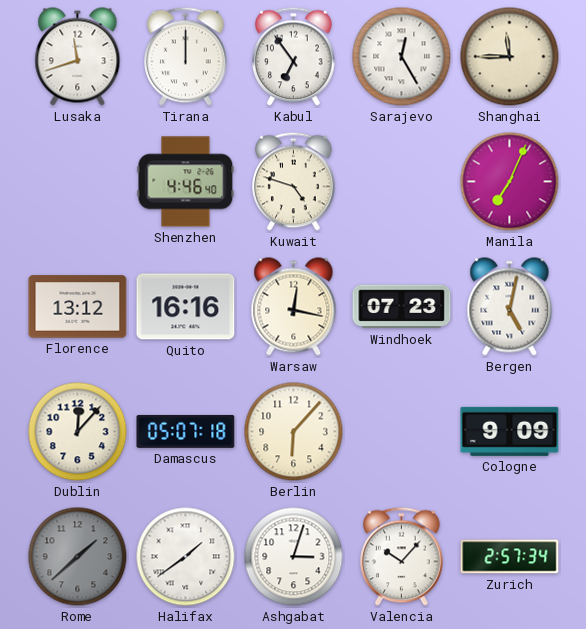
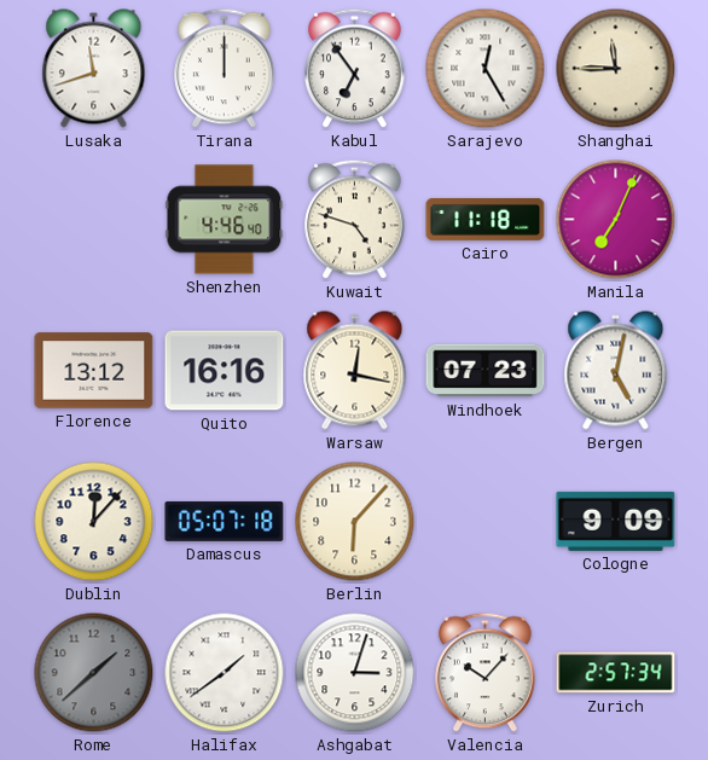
Cairo: none -> 11:18 (486, 219)
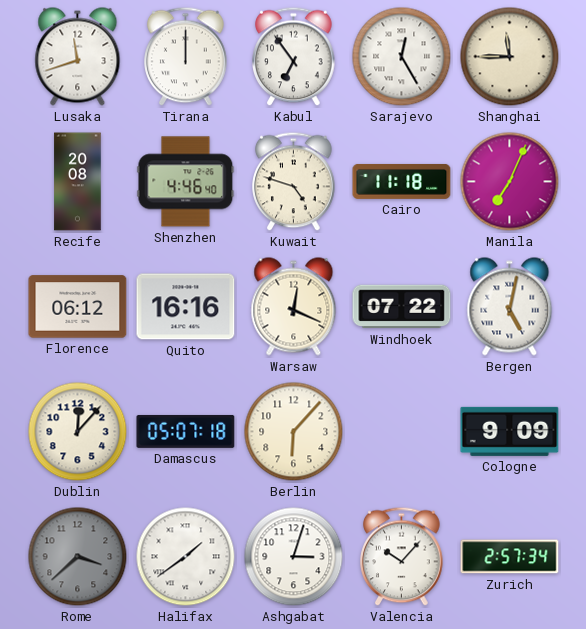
Recife: none -> 20:08 (78, 182)
Florence: 13:12 -> 06:12 (78, 307)
Warsaw: 12:17 -> 12:19 (294, 307)
Windhoek: 07:23 -> 07:22 (402, 307)
Rome: 1:38 -> 3:38 (78, 557)
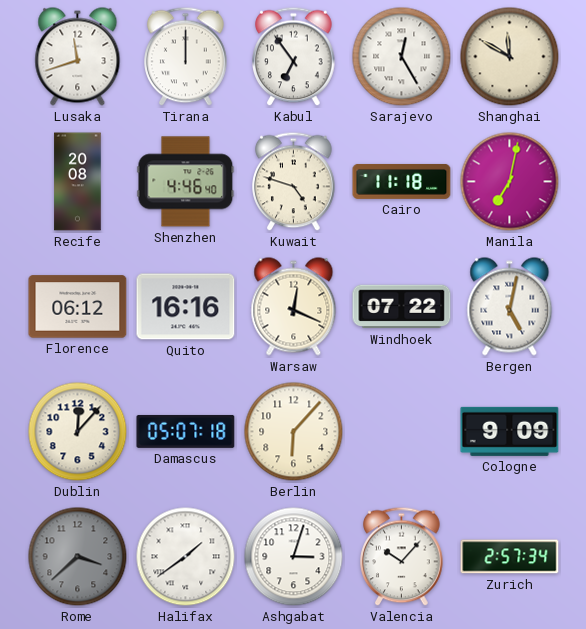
Shanghai: 11:45 -> 11:50 (510, 57)
Manila: 7:04 -> 7:02 (510, 182)
